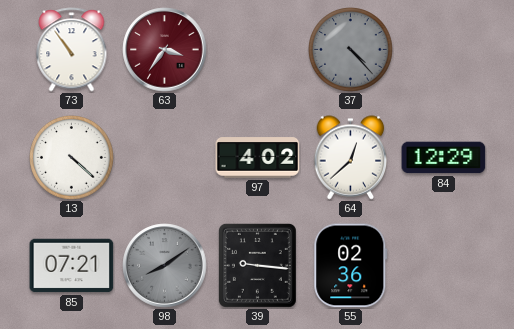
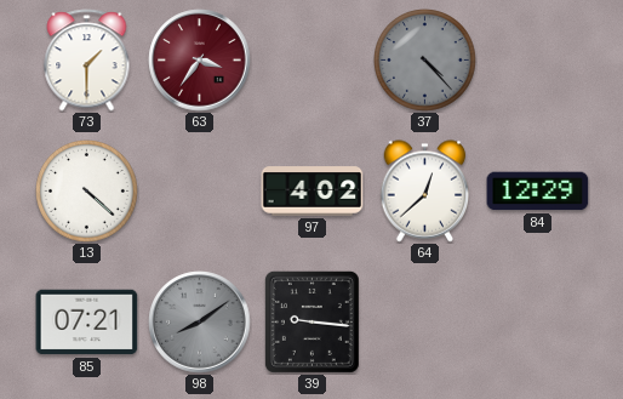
73: 10:54 -> 1:30 (87, 61)
55: 02:36 -> none (351, 266)
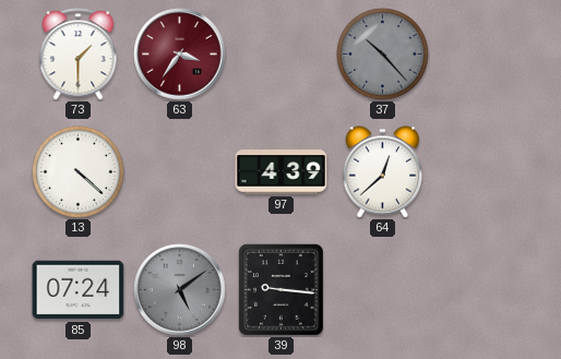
37: 4:23 -> 10:23 (383, 55)
97: 4:02 -> 4:39 (282, 172)
84: 12:29 -> none (538, 192)
85: 07:21 -> 07:24 (79, 290)
98: 8:09 -> 5:09 (180, 290)
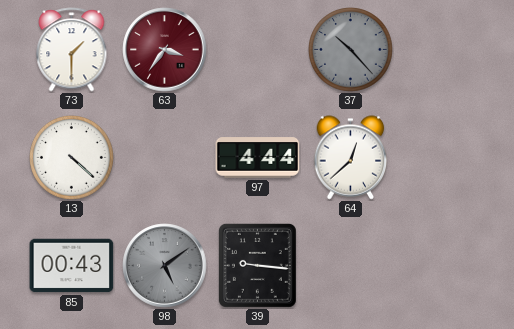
97: 4:39 -> 4:44 (258, 158)
85: 07:24 -> 00:43 (72, 266)
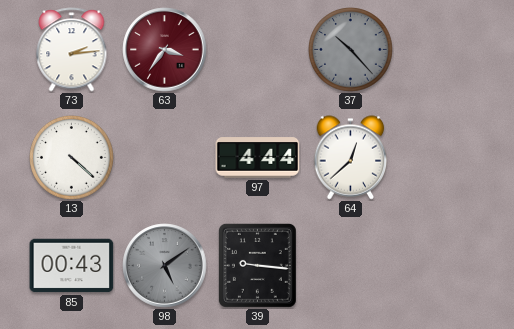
73: 1:30 -> 2:14 (72, 50)
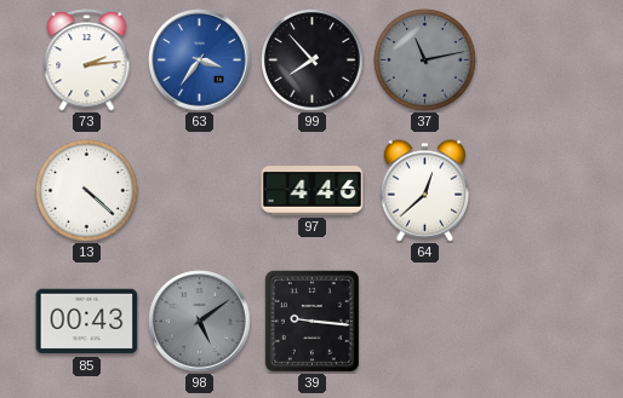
63 dial: burgundy -> blue (200, 60)
99: none -> 7:53 (313, 60)
37: 10:23 -> 11:13 (425, 60)
97: 4:44 -> 4:46 (313, 191)
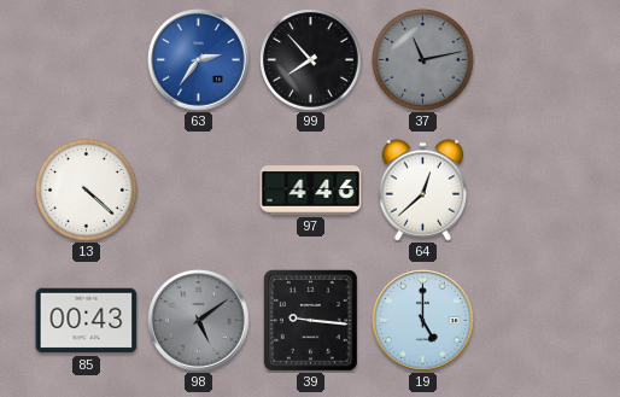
73: 2:14 -> none (87, 60)
63: 3:36 -> 2:36 (199, 60)
19: none -> 5:00 (423, 321)
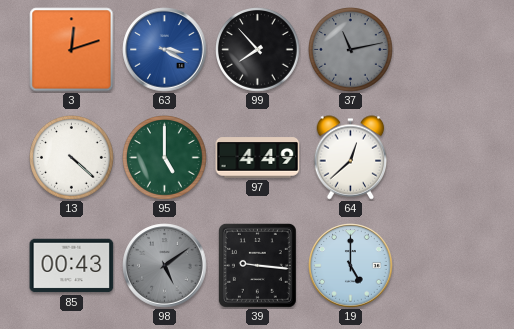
3: none -> 12:12 (72, 50)
63: 2:36 -> 3:20 (165, 50)
95: none -> 5:00 (165, 158)
97: 4:46 -> 4:49 (258, 158)
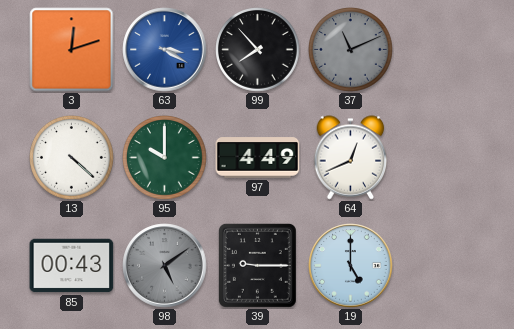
37: 11:13 -> 11:11 (351, 50)
95: 5:00 -> 10:00 (165, 158)
64: 12:38 -> 12:41 (351, 158)
39: 9:16 -> 9:15 (257, 265)
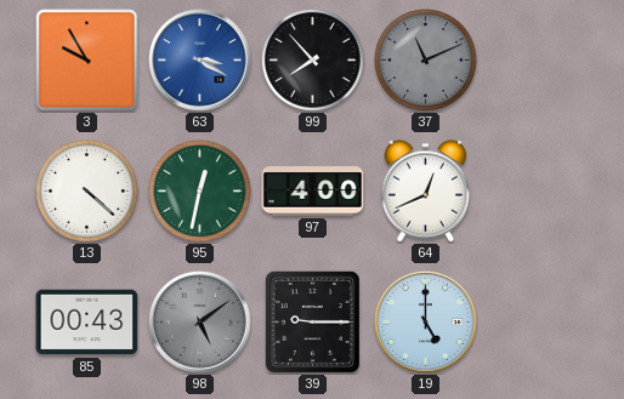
3: 12:12 -> 9:55 (87, 61)
95: 10:00 -> 12:32 (200, 192)
97: 4:49 -> 4:00 (313, 192)
